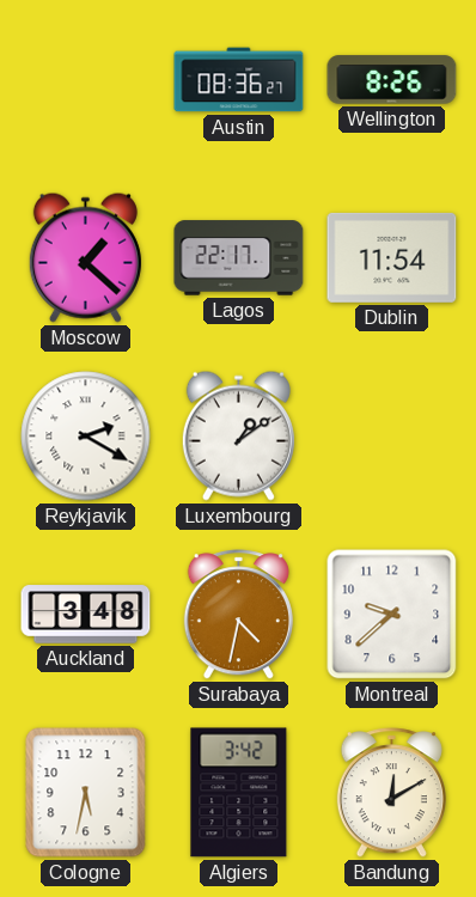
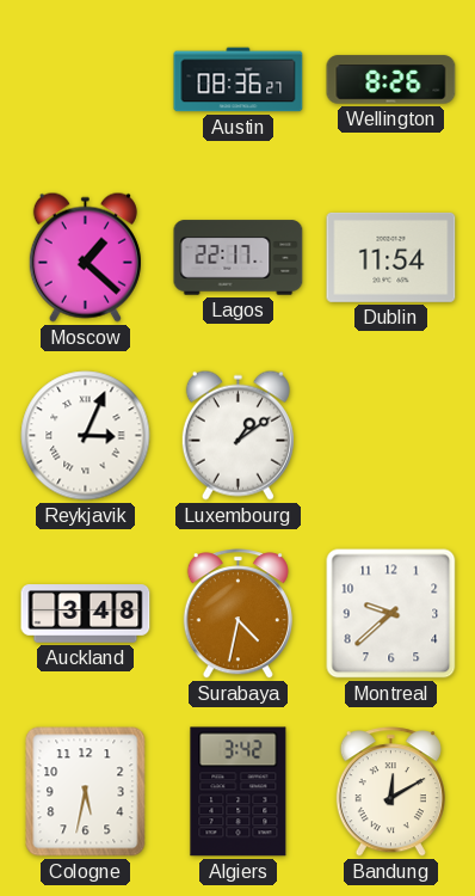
Reykjavik: 2:20 -> 3:04 (86, 436)
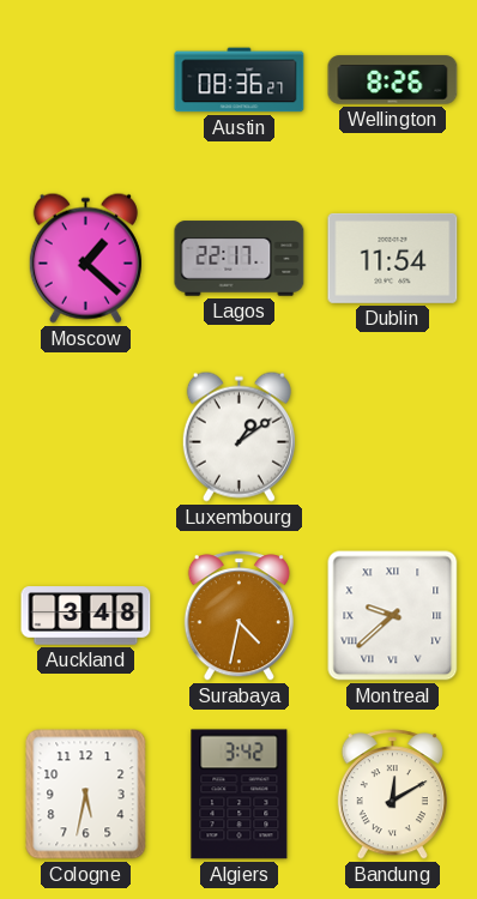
Reykjavik: 3:04 -> none (86, 436)
Montreal numerals: Arabic -> Roman (393, 616)
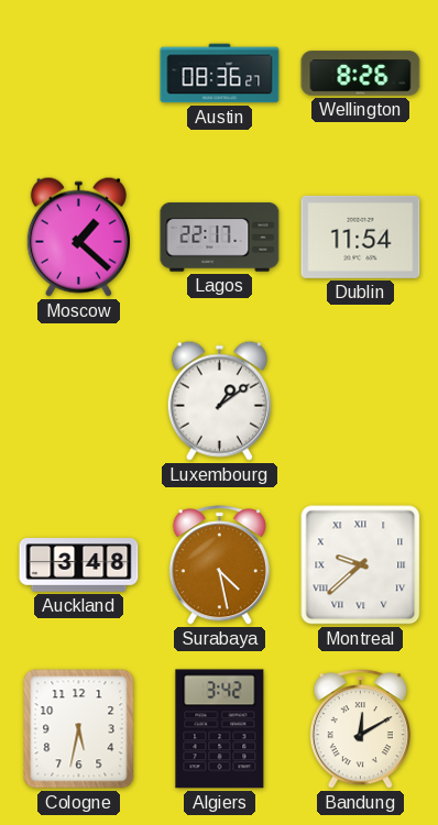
Surabaya: 4:32 -> 4:28 (219, 565)
